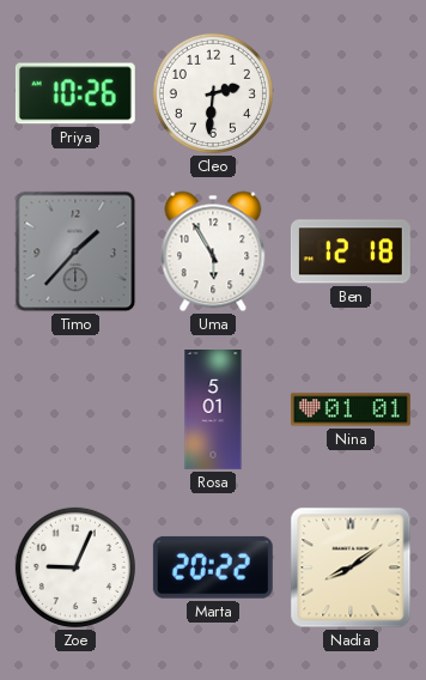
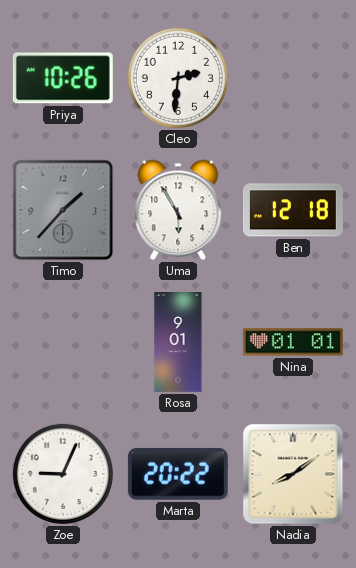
Rosa: 5:01 -> 9:01 (178, 343)
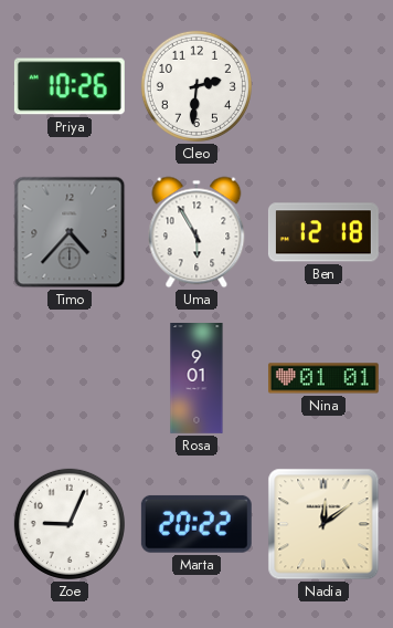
Timo: 1:37 -> 4:37 (70, 232)
Nadia: 8:09 -> 12:09 (323, 524)
